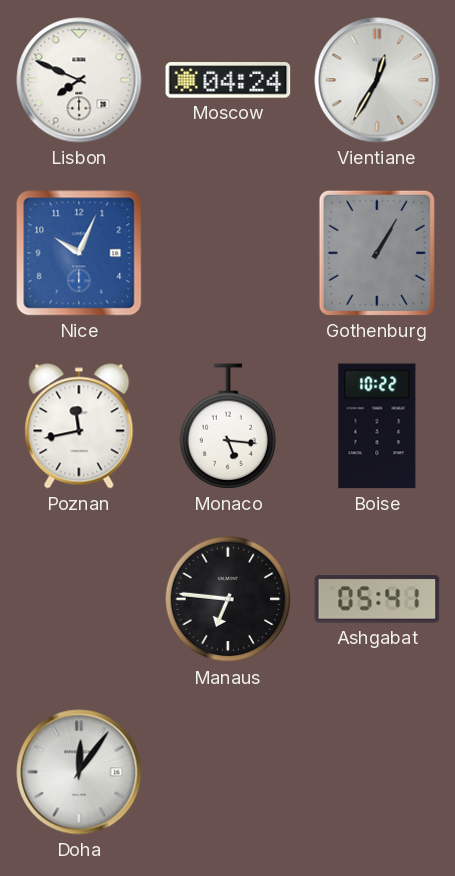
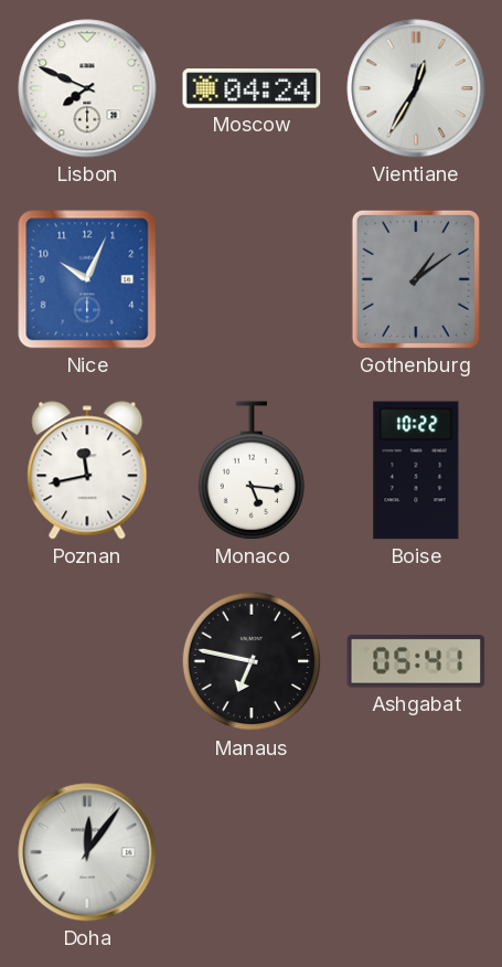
Gothenburg: 1:05 -> 1:09 (416, 279)
Manaus: 6:46 -> 6:47 (252, 661)
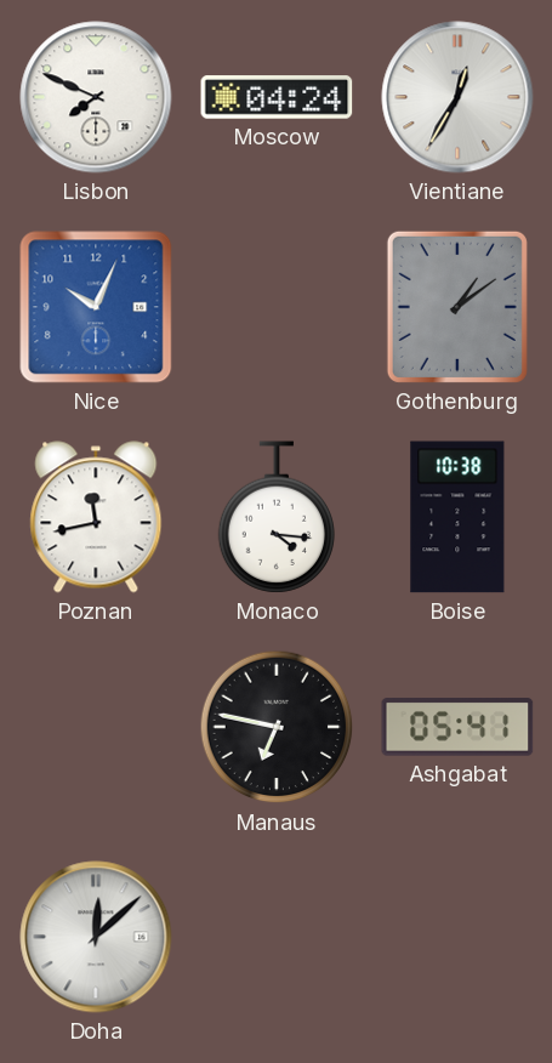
Monaco: 5:16 -> 4:16 (275, 517)
Boise: 10:22 -> 10:38 (457, 517)
Doha: 12:06 -> 12:08 (96, 937)
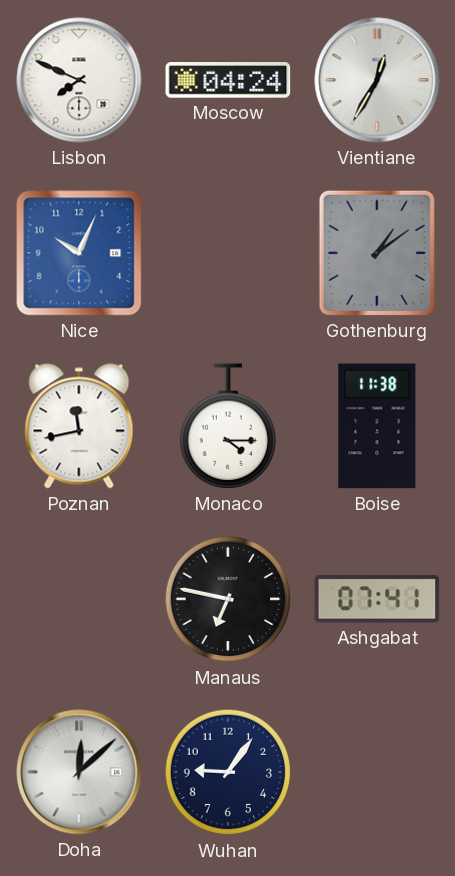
Monaco: 4:16 -> 4:15 (227, 426)
Boise: 10:38 -> 11:38 (377, 426)
Ashgabat: 05:41 -> 07:41 (377, 599)
Wuhan: none -> 9:06 (228, 772)
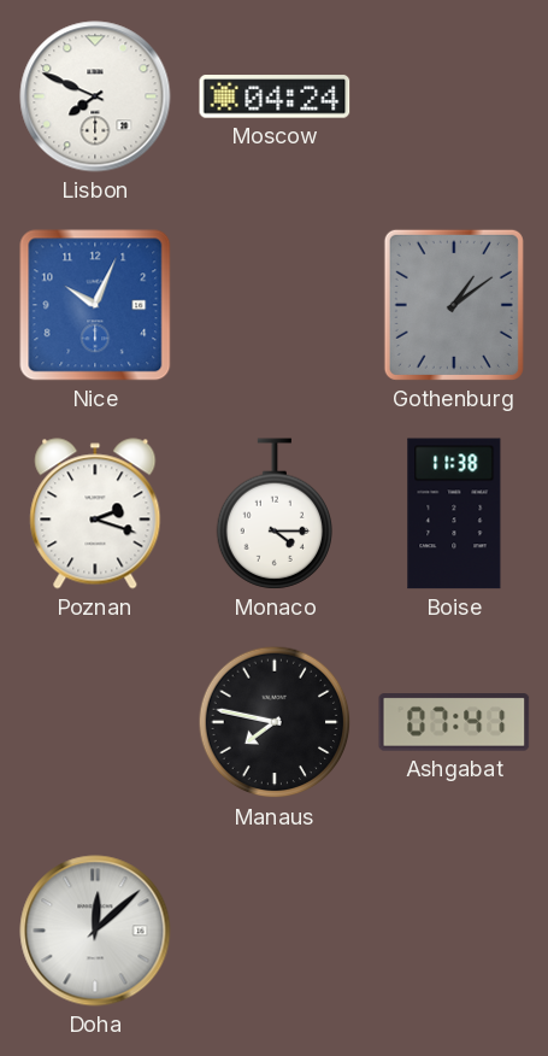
Vientiane: 12:35 -> none (377, 80)
Poznan: 11:43 -> 2:18 (95, 514)
Manaus: 6:47 -> 7:47 (275, 722)
Wuhan: 9:06 -> none (228, 772)
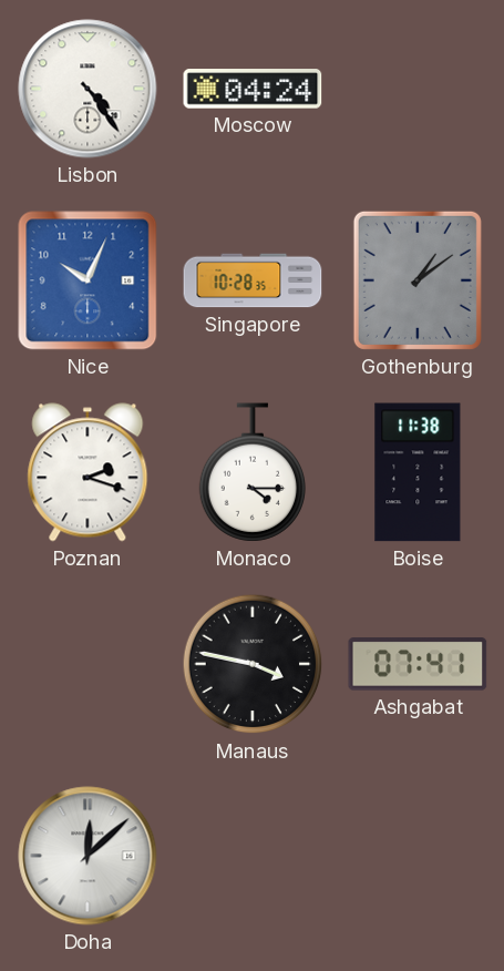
Lisbon: 7:49 -> 4:24 (88, 89)
Singapore: none -> 10:28 (253, 280)
Manaus: 7:47 -> 3:47 (253, 664)
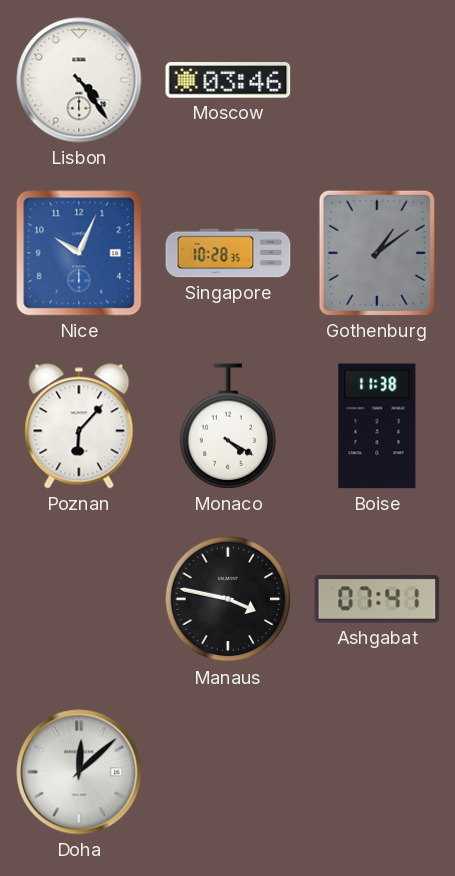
Moscow: 04:24 -> 03:46 (228, 80)
Poznan: 2:18 -> 6:07 (79, 426)
Monaco: 4:15 -> 4:20 (227, 426)
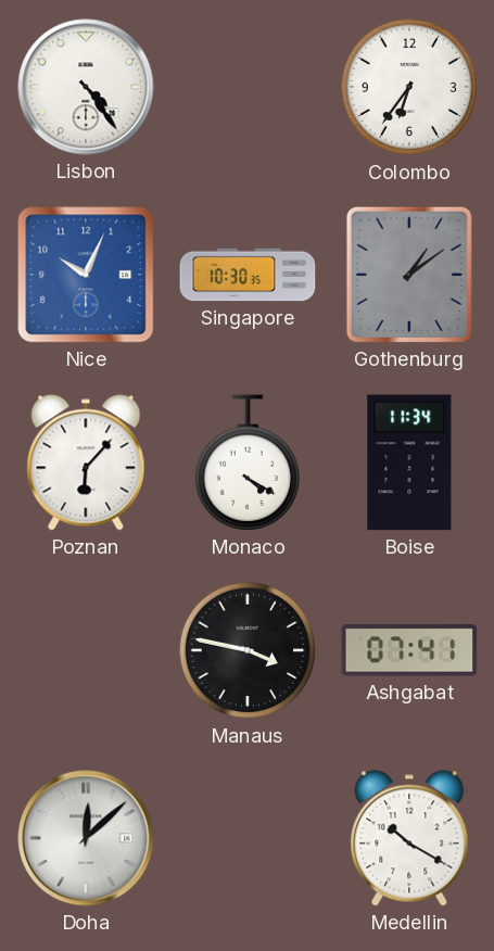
Moscow: 03:46 -> none (228, 80)
Colombo: none -> 6:36 (409, 87)
Singapore: 10:28 -> 10:30 (248, 275)
Boise: 11:38 -> 11:34 (409, 462)
Medellin: none -> 10:20 (409, 838)
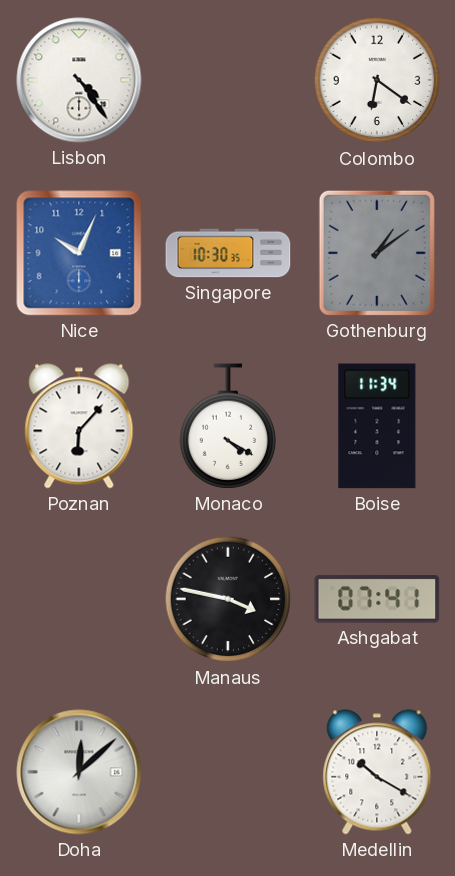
Colombo: 6:36 -> 6:21 (377, 80)
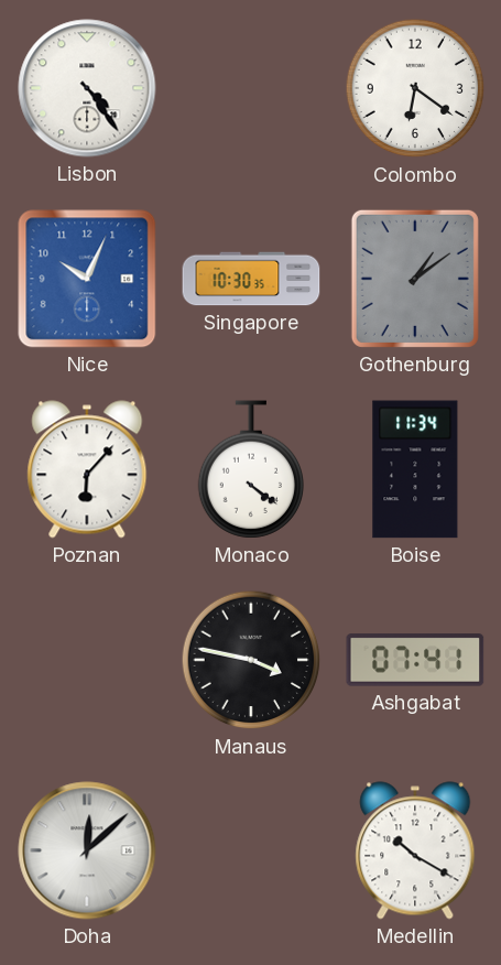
Monaco: 4:20 -> 4:21 (250, 469)
